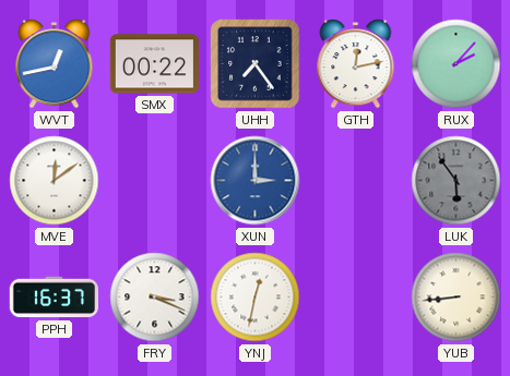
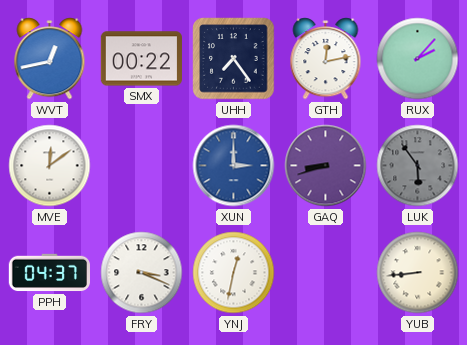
GAQ: none -> 8:42 (326, 166)
PPH: 16:37 -> 04:37 (49, 273)
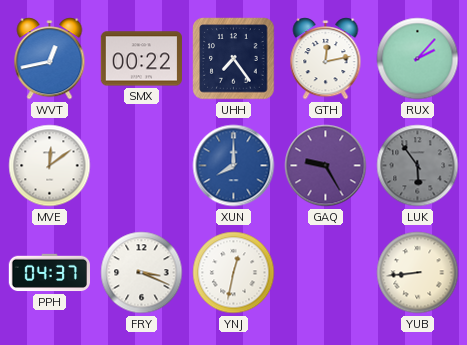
XUN: 3:00 -> 8:00 (234, 166)
GAQ: 8:42 -> 9:25 (326, 166)
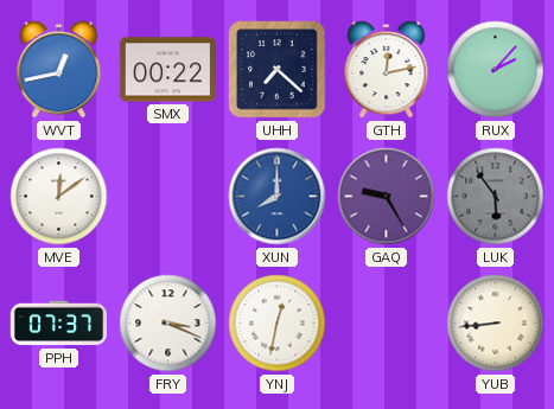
UHH: 7:24 -> 7:22 (278, 70)
PPH: 04:37 -> 07:37 (58, 324)
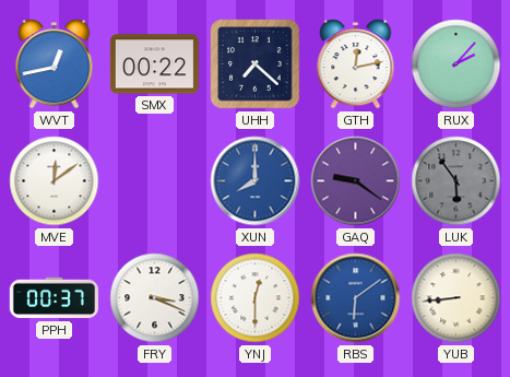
GAQ: 9:25 -> 9:21 (356, 181)
PPH: 07:37 -> 00:37 (54, 298)
YNJ: 12:32 -> 12:30 (256, 298)
RBS: none -> 6:09 (356, 298)
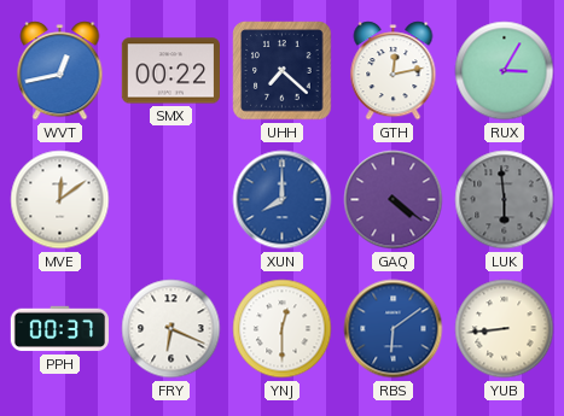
RUX: 2:07 -> 3:05 (505, 71)
GAQ: 9:21 -> 4:21 (394, 200)
LUK: 5:54 -> 5:59 (505, 200)
FRY: 3:19 -> 6:19 (171, 329)
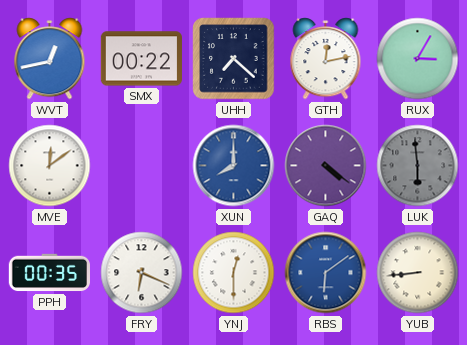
PPH: 00:37 -> 00:35 (49, 273)
